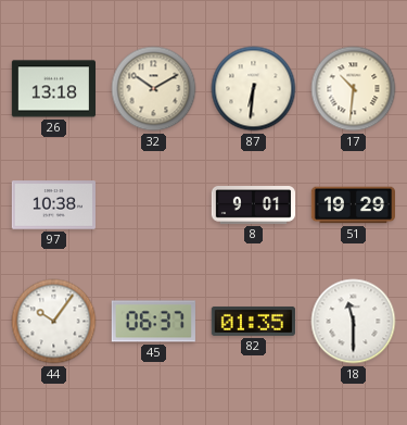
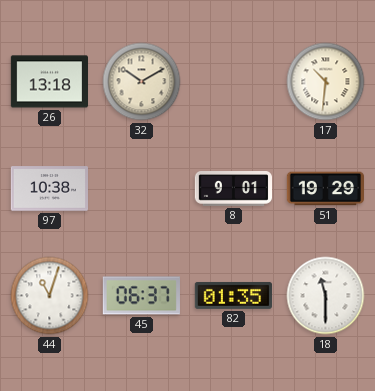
87: 6:31 -> none (254, 89)
44: 10:06 -> 11:03 (50, 296)
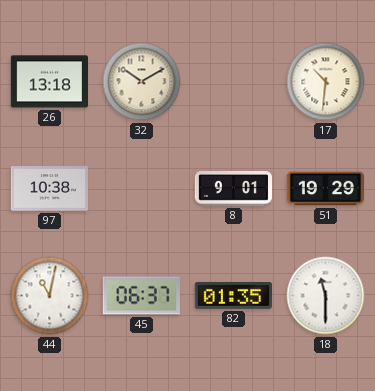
44: 11:03 -> 11:02 (50, 296)
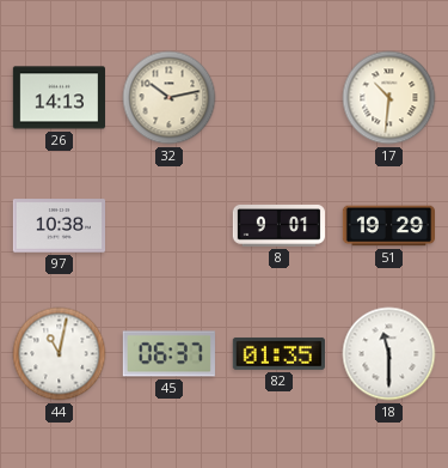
26: 13:18 -> 14:13 (59, 98)
32: 10:10 -> 10:13 (170, 98)
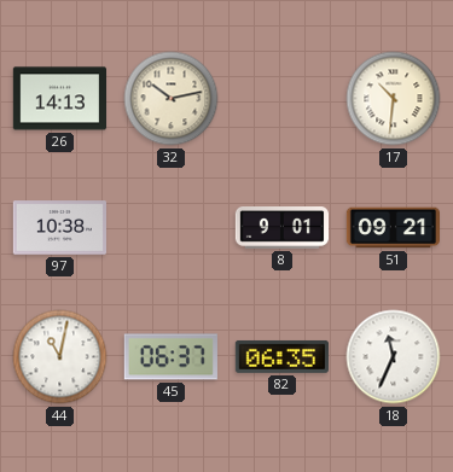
51: 19:29 -> 09:21 (393, 228)
82: 01:35 -> 06:35 (281, 356)
18: 11:30 -> 11:34 (394, 357)
